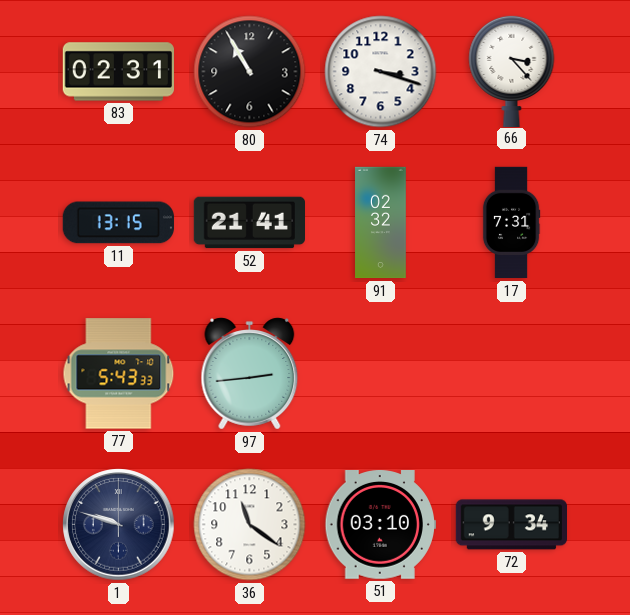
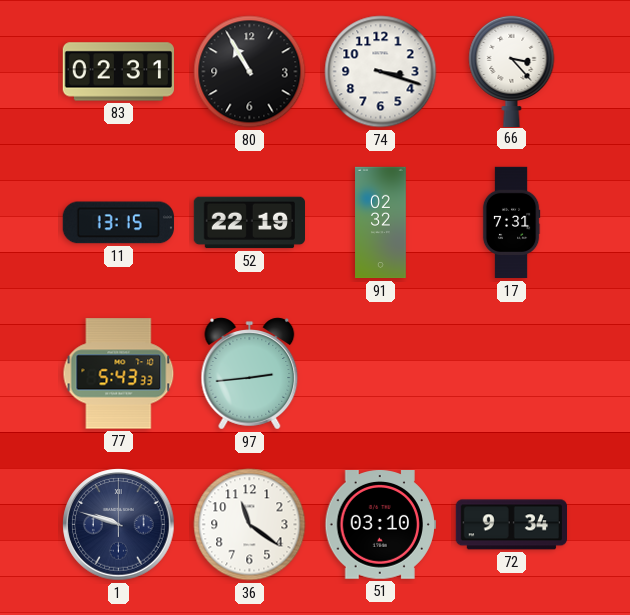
52: 21:41 -> 22:19 (249, 223)
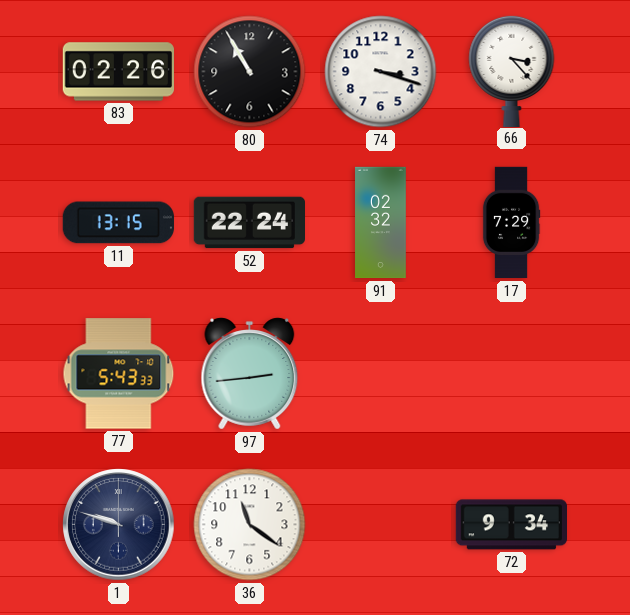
83: 02:31 -> 02:26 (118, 72)
52: 22:19 -> 22:24 (249, 223)
17: 7:31 -> 7:29 (511, 223)
51: 03:10 -> none (380, 525)
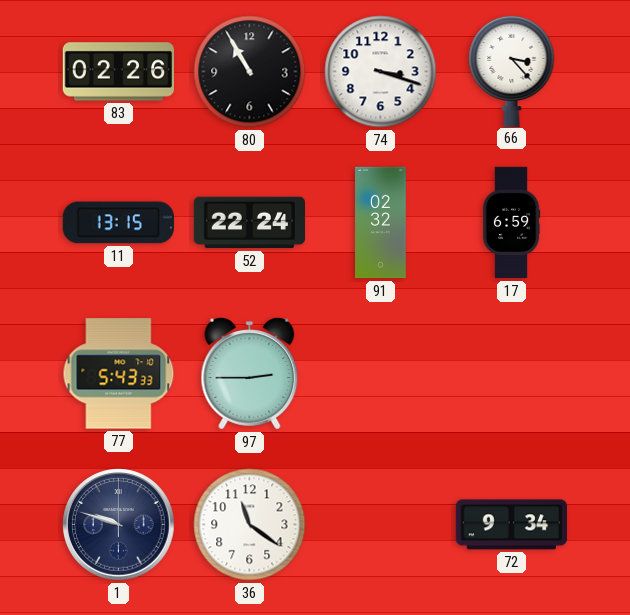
17: 7:29 -> 6:59 (511, 223)
97: 2:44 -> 2:45 (250, 374)
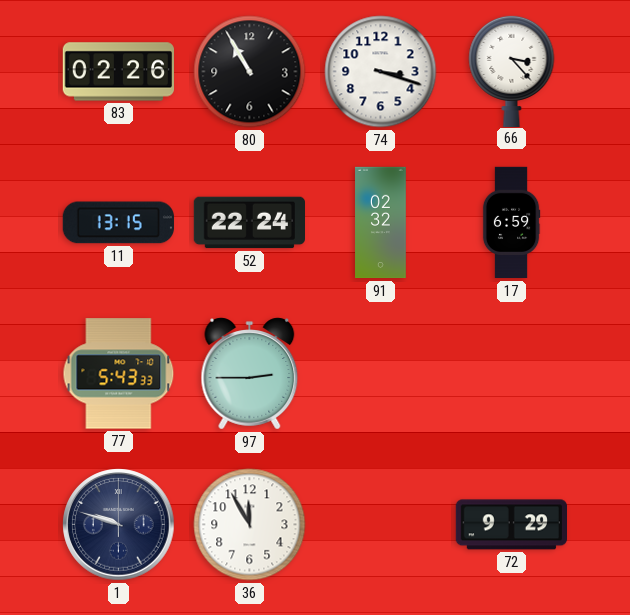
36: 11:21 -> 11:55 (250, 525)
72: 9:34 -> 9:29 (511, 525)
